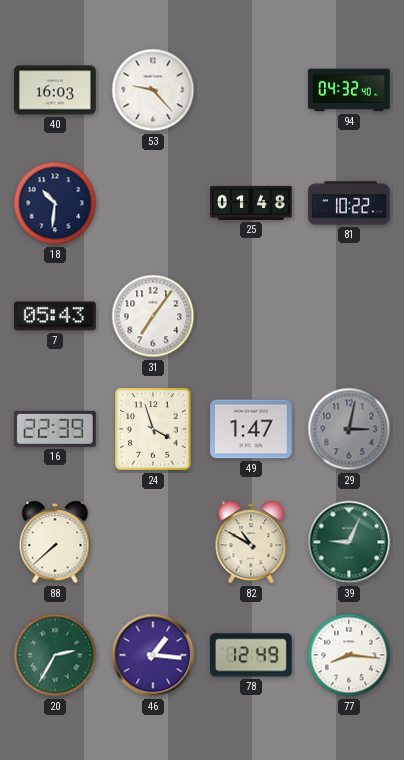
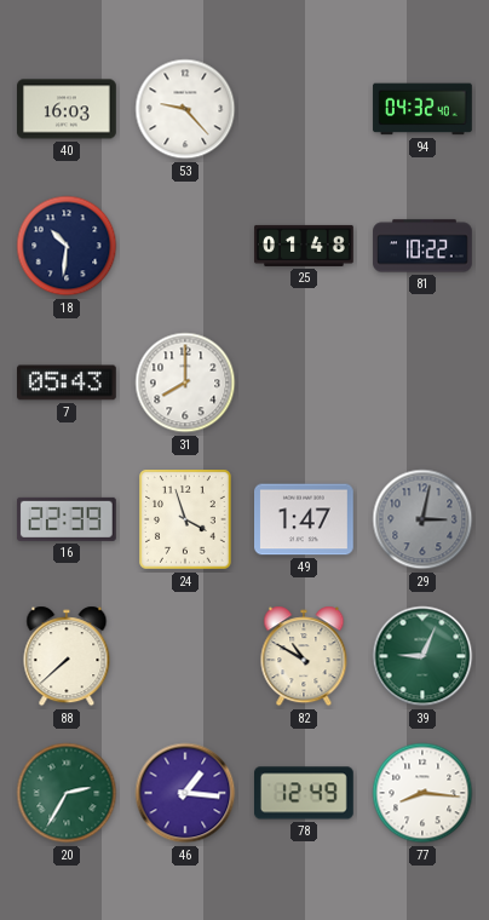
31: 7:06 -> 8:00 (185, 383)
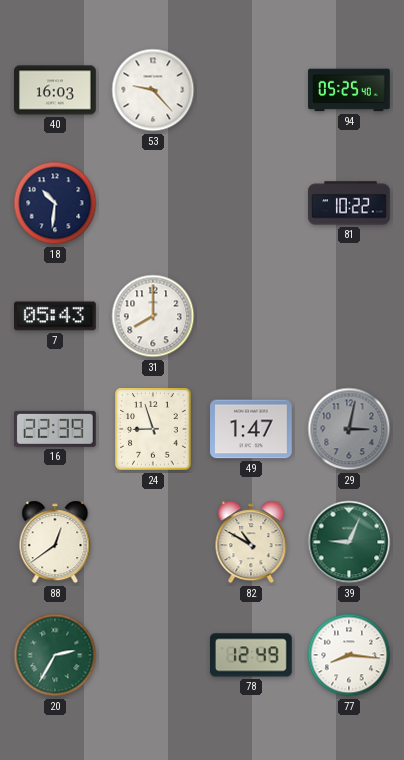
94: 04:32 -> 05:25 (349, 90)
25: 01:48 -> none (304, 246)
24: 3:57 -> 8:57 (153, 429)
88: 7:38 -> 12:39 (55, 542)
46: 1:16 -> none (185, 793)
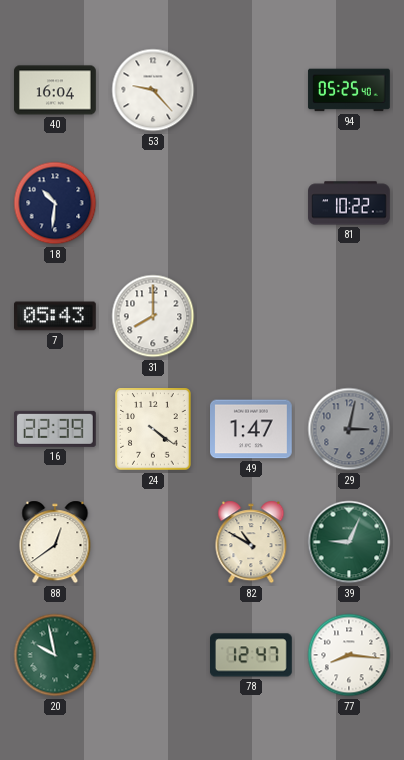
40: 16:03 -> 16:04 (56, 90)
24: 8:57 -> 4:21 (153, 429)
20: 2:35 -> 9:58 (55, 655)
78: 12:49 -> 12:47 (252, 655)
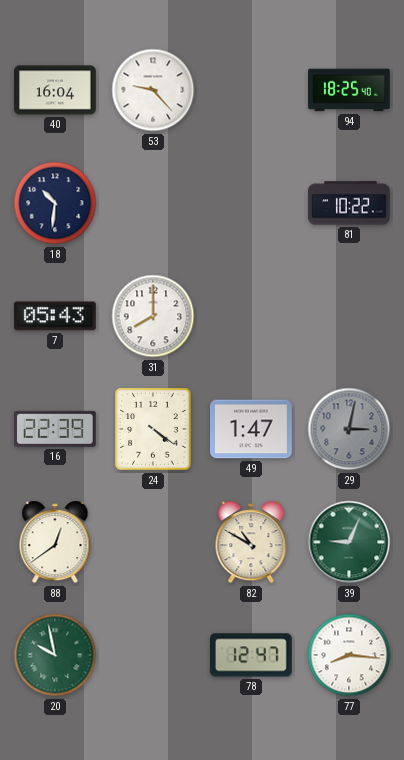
94: 05:25 -> 18:25 (349, 90)
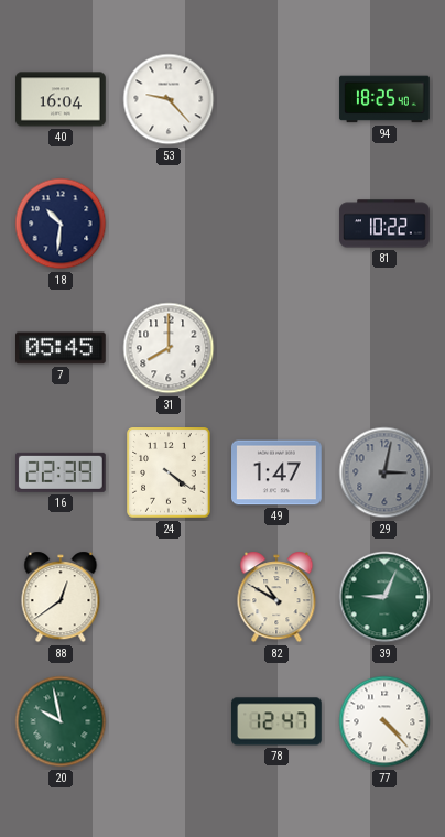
7: 05:43 -> 05:45 (62, 348)
77: 8:16 -> 4:23 (384, 721)
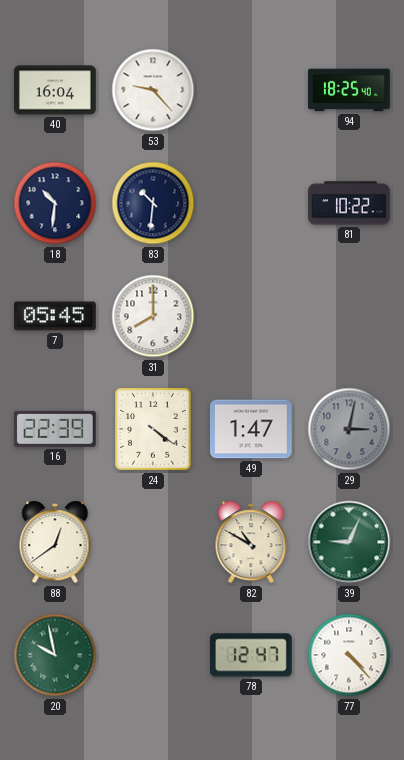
83: none -> 10:31 (153, 203)
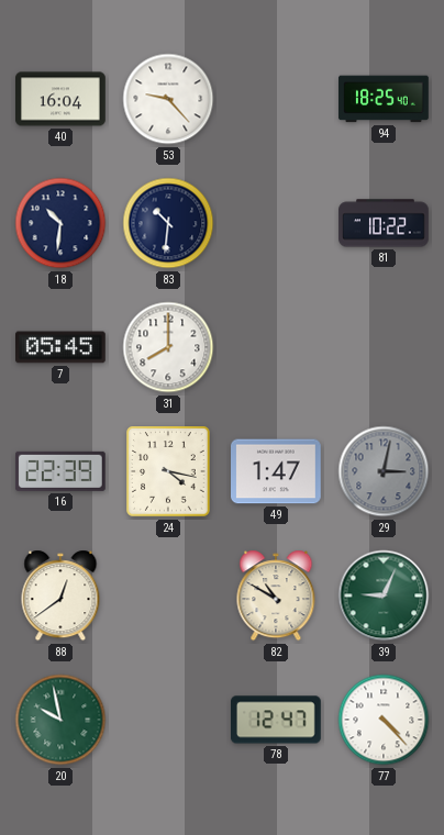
24: 4:21 -> 4:17 (168, 471)
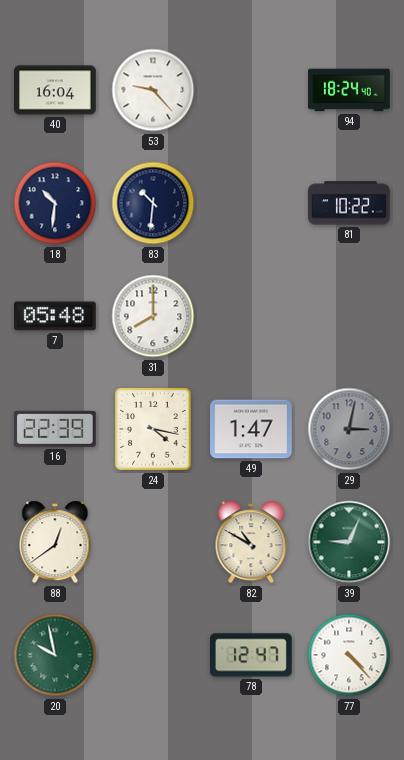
94: 18:25 -> 18:24 (349, 90)
7: 05:45 -> 05:48 (56, 316)
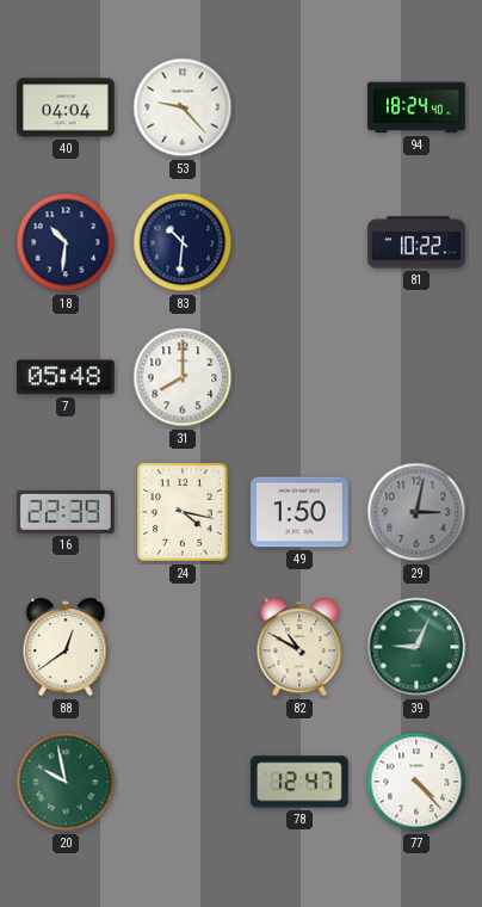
40: 16:04 -> 04:04 (67, 107)
49: 1:47 -> 1:50 (301, 512)
